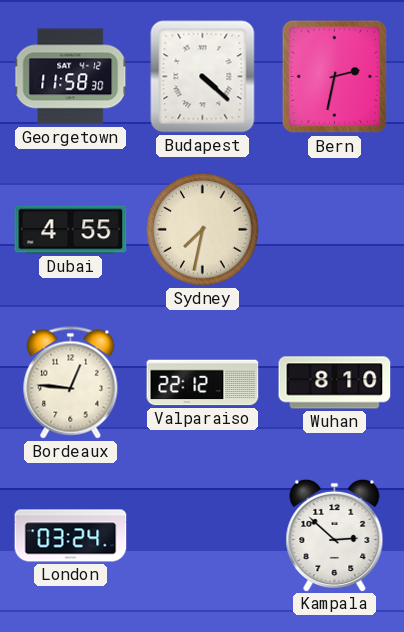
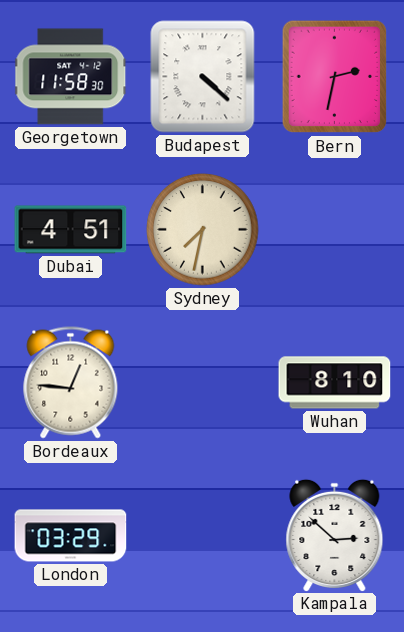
Dubai: 4:55 -> 4:51 (71, 230)
Valparaiso: 22:12 -> none (203, 383)
London: 03:24 -> 03:29 (71, 536)
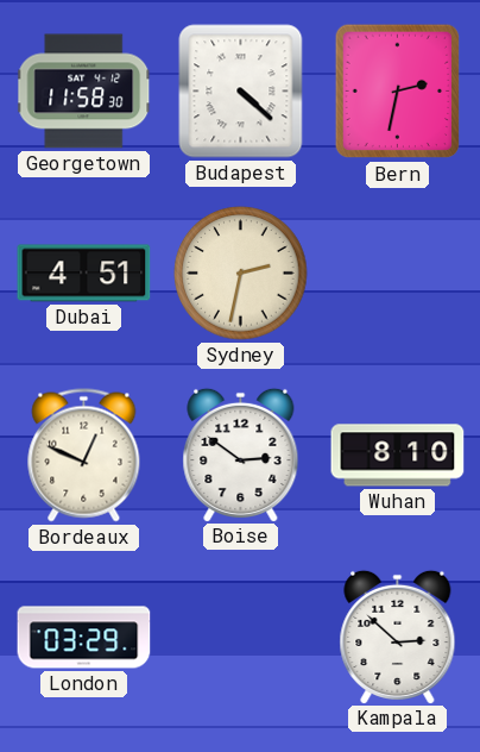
Sydney: 7:32 -> 2:32 (241, 274)
Bordeaux: 12:46 -> 12:49 (84, 456)
Boise: none -> 2:51 (241, 455)
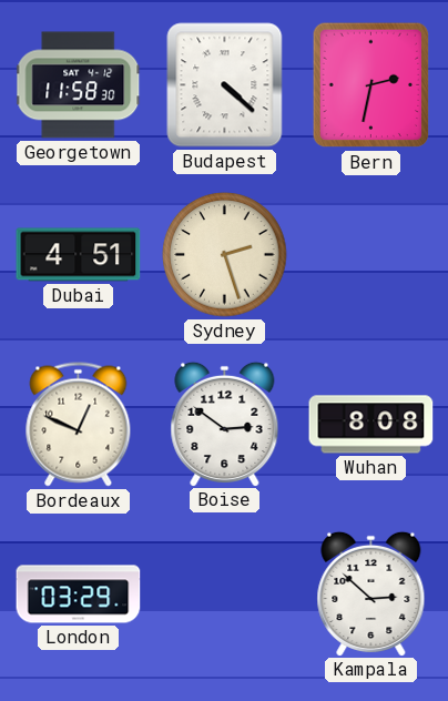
Sydney: 2:32 -> 2:27 (225, 255)
Wuhan: 8:10 -> 8:08 (371, 425)
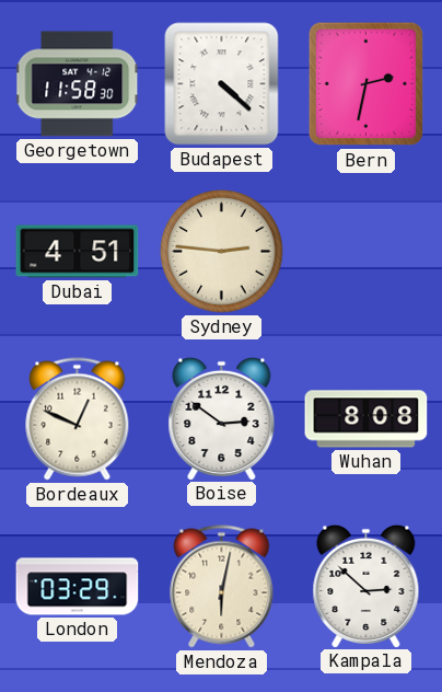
Sydney: 2:27 -> 2:46 (222, 252)
Mendoza: none -> 6:02 (222, 587)
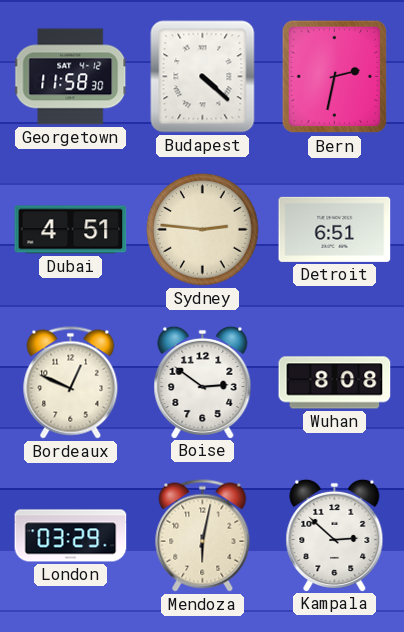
Detroit: none -> 6:51 (335, 229)
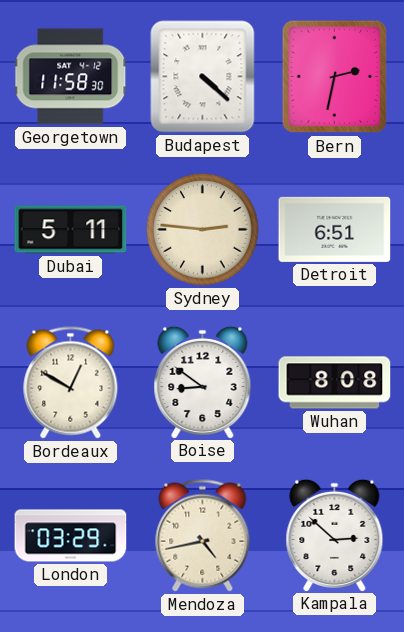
Dubai: 4:51 -> 5:11 (71, 230)
Bordeaux: 12:49 -> 12:50 (71, 383)
Boise: 2:51 -> 8:51 (203, 382)
Mendoza: 6:02 -> 4:43 (203, 536)
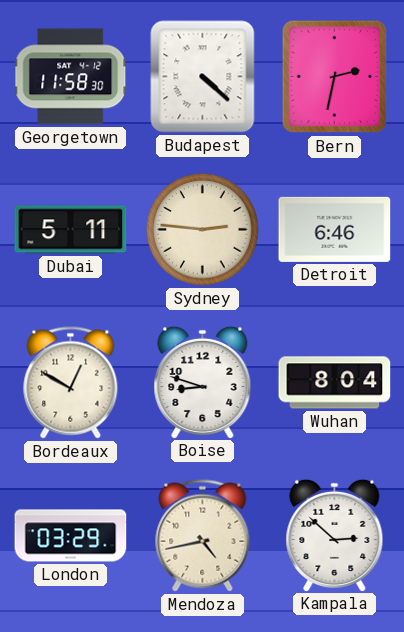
Detroit: 6:51 -> 6:46 (335, 229)
Boise: 8:51 -> 8:48 (203, 382)
Wuhan: 8:08 -> 8:04 (335, 383)
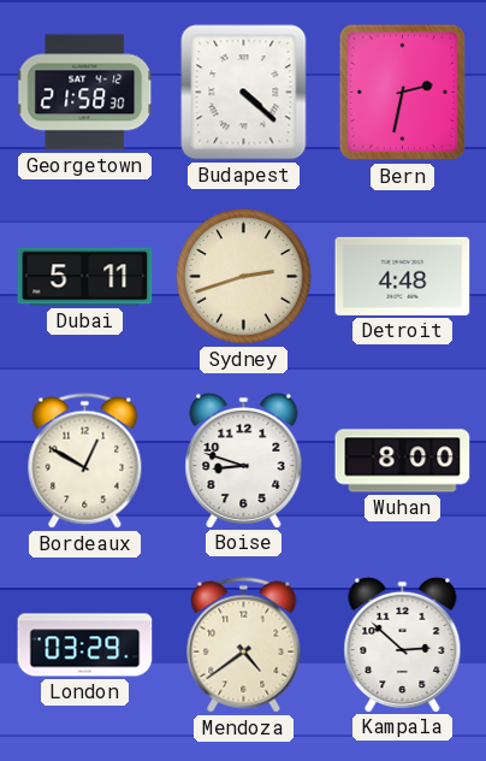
Georgetown: 11:58 -> 21:58 (85, 93)
Sydney: 2:46 -> 2:42 (244, 277)
Detroit: 6:46 -> 4:48 (403, 276)
Wuhan: 8:04 -> 8:00 (403, 461)
Mendoza: 4:43 -> 4:39 (244, 645)
